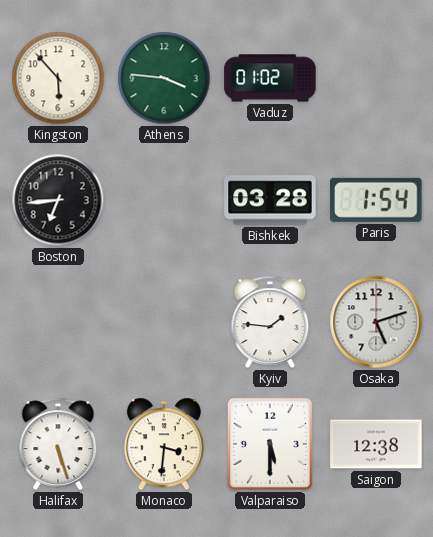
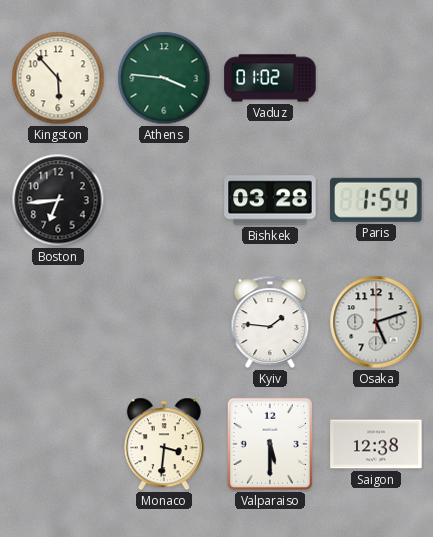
Halifax: 5:27 -> none (58, 444)
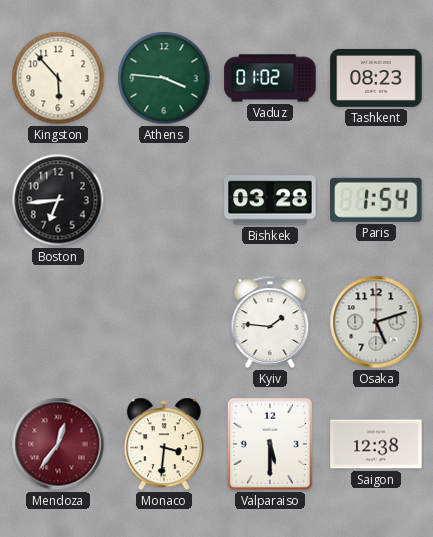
Tashkent: none -> 08:23 (376, 78)
Mendoza: none -> 12:36 (58, 444)
